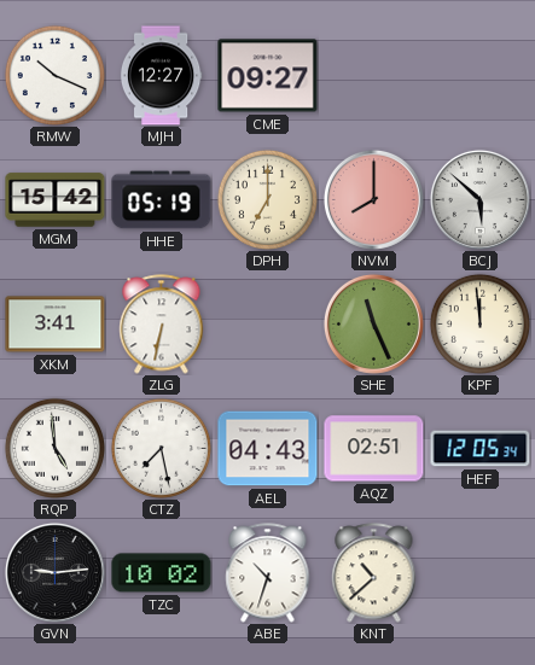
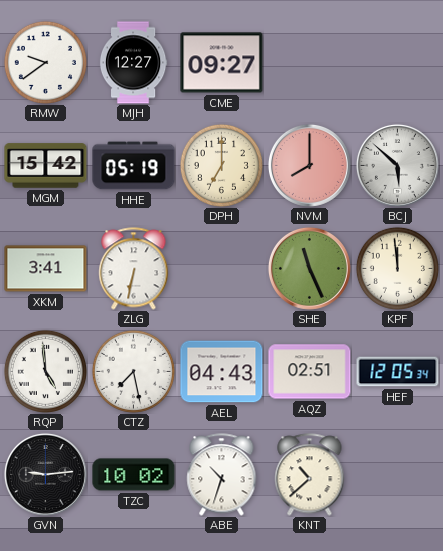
RMW: 10:19 -> 9:39 (45, 62)
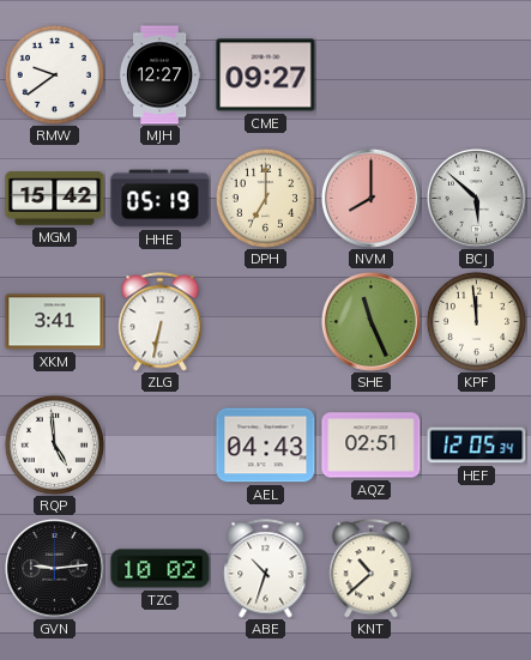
CTZ: 7:28 -> none (133, 371)
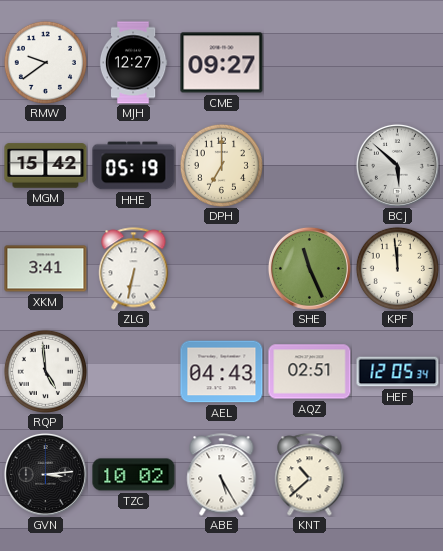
NVM: 8:00 -> none (370, 198)
GVN: 9:14 -> 3:14 (45, 474)
ABE: 10:33 -> 5:25 (222, 475)
